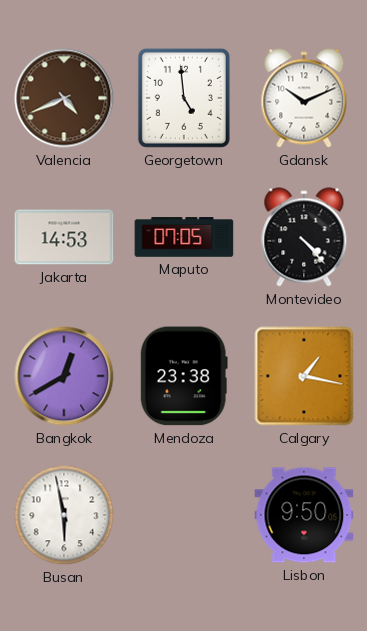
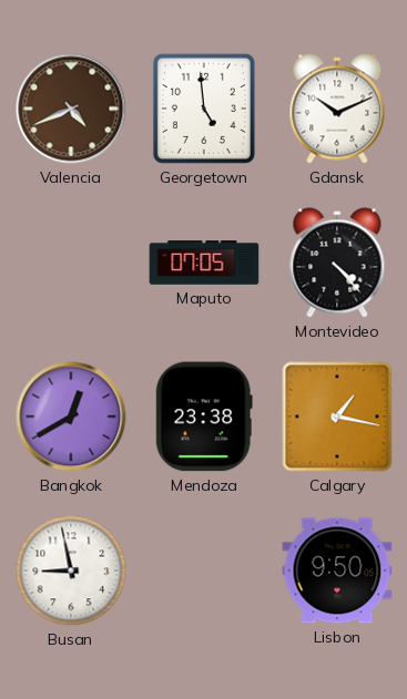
Jakarta: 14:53 -> none (64, 237)
Busan: 5:58 -> 8:58 (71, 570)
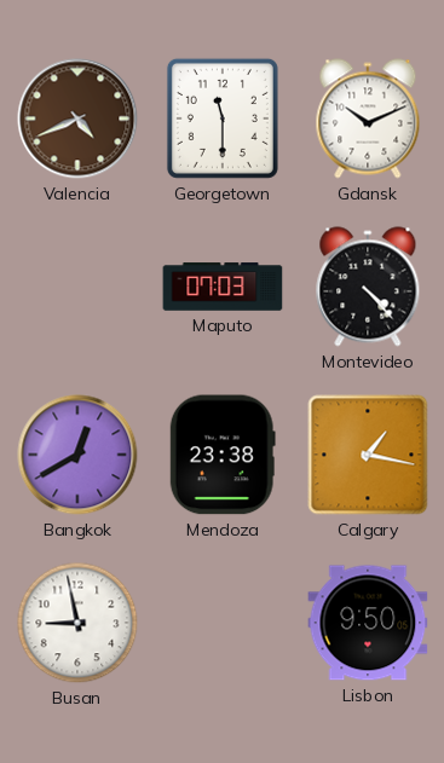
Georgetown: 4:59 -> 11:30 (223, 119)
Maputo: 07:05 -> 07:03 (223, 287)
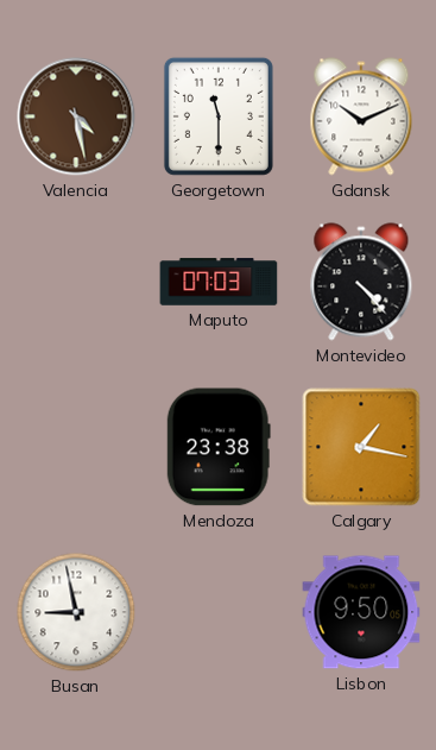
Valencia: 4:41 -> 4:28 (76, 116)
Bangkok: 12:40 -> none (77, 455)
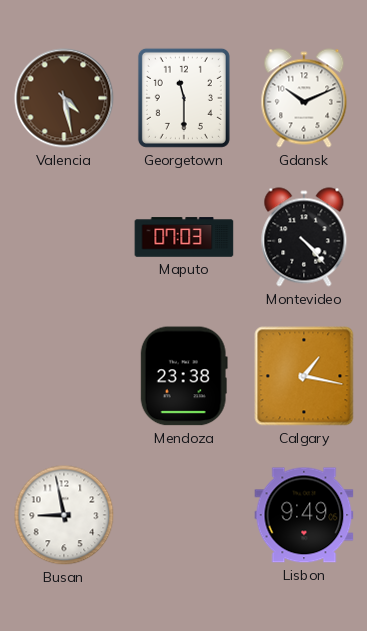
Lisbon: 9:50 -> 9:49 (304, 515)
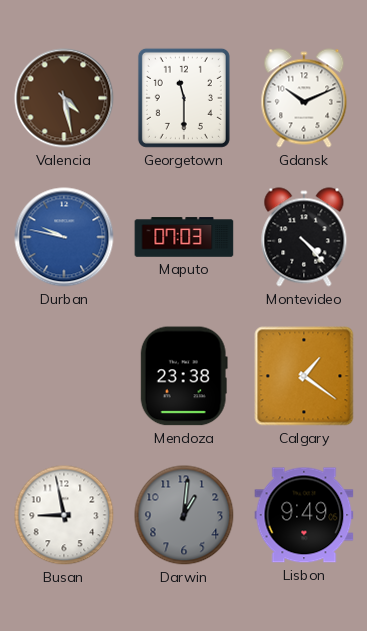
Durban: none -> 9:47 (64, 237)
Calgary: 1:17 -> 1:21 (304, 376)
Darwin: none -> 1:01 (184, 515)
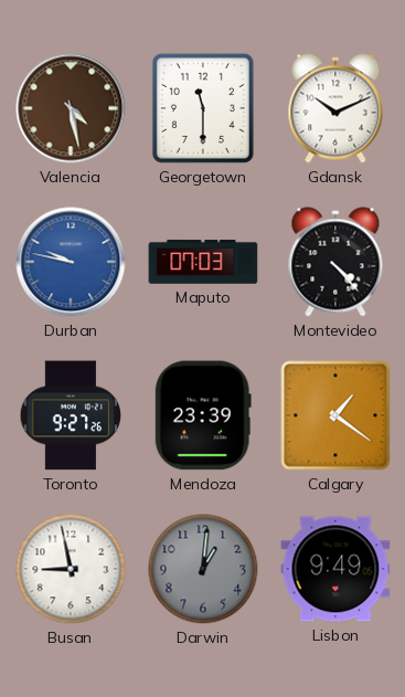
Toronto: none -> 9:27 (71, 415)
Mendoza: 23:38 -> 23:39 (203, 415)
